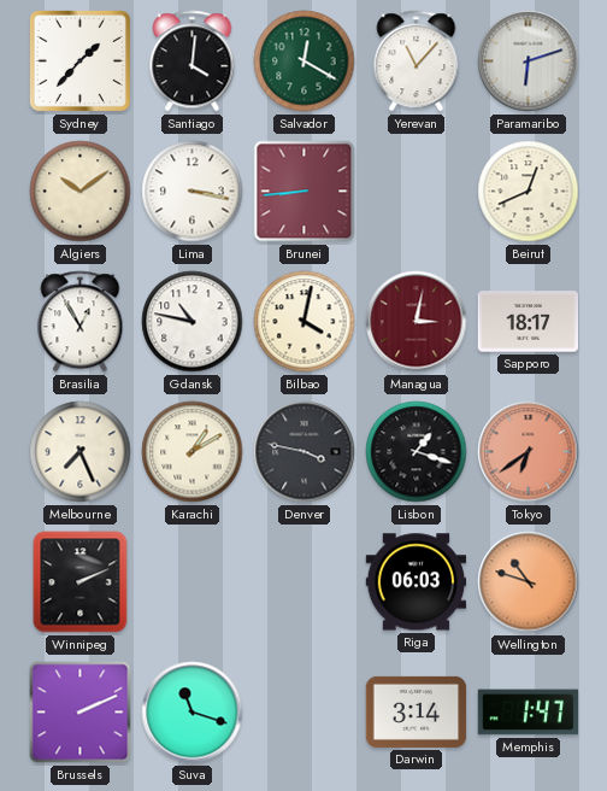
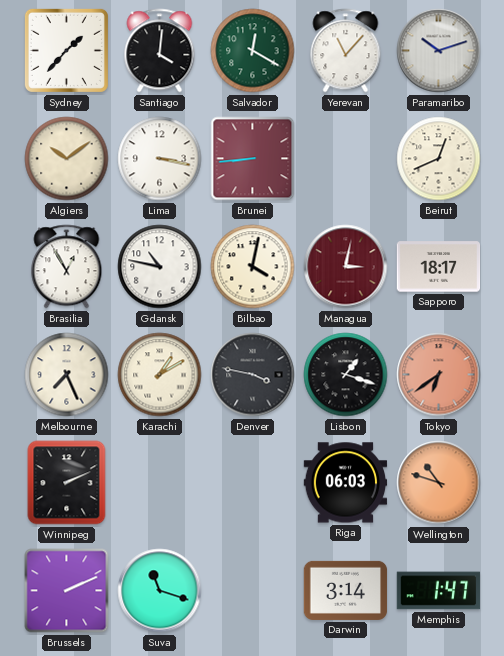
Paramaribo: 6:12 -> 10:12 (439, 51)
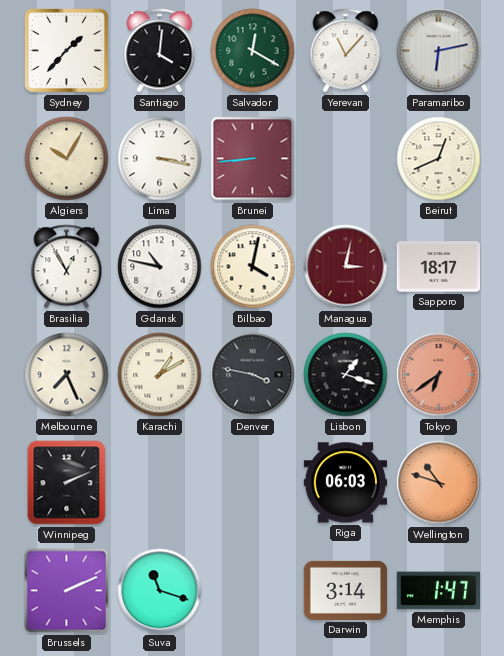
Paramaribo: 10:12 -> 6:13 (439, 51)
Algiers: 10:09 -> 10:05 (67, 159)
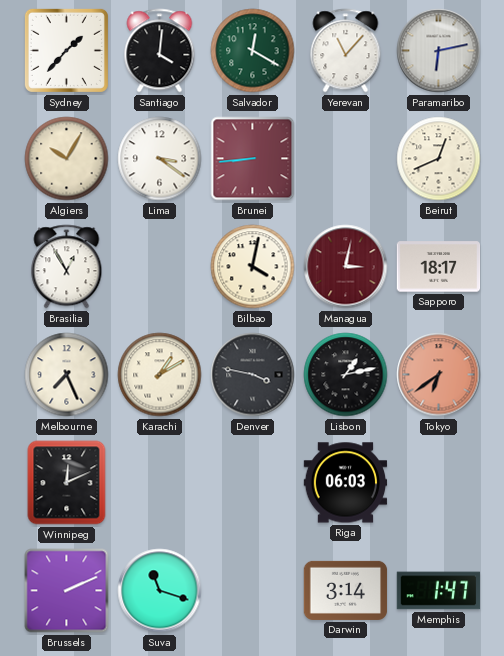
Lima: 3:17 -> 3:21 (160, 159)
Gdansk: 10:47 -> none (160, 267)
Lisbon: 1:18 -> 1:13 (346, 375)
Winnipeg: 2:11 -> 12:11 (67, 483)
Wellington: 10:48 -> none (439, 483)
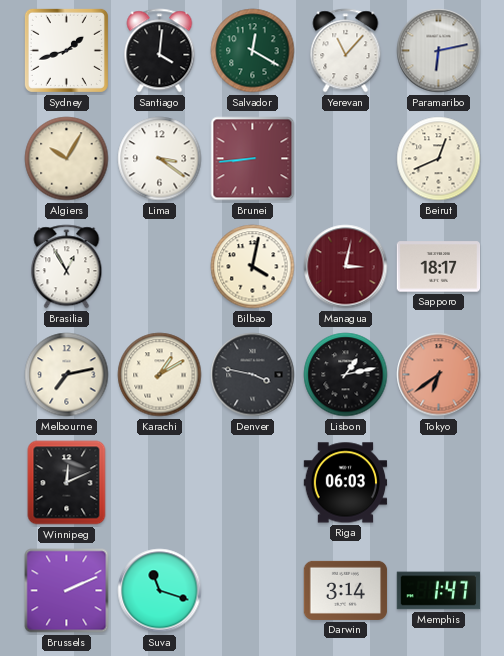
Sydney: 1:37 -> 1:42 (66, 50)
Melbourne: 7:26 -> 7:13 (67, 375)
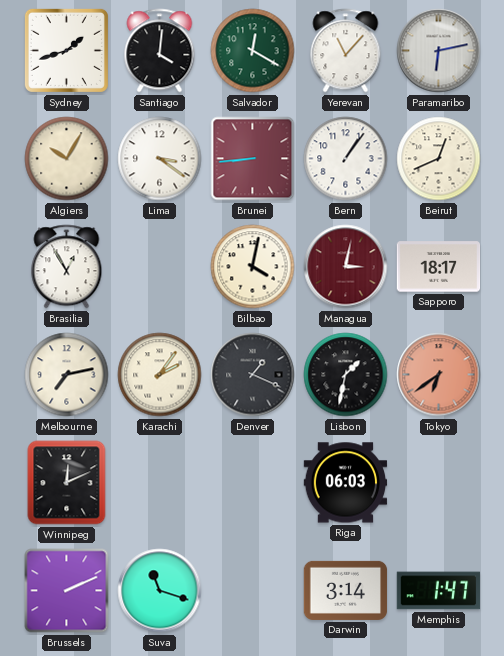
Bern: none -> 1:06 (346, 159)
Karachi: 1:10 -> 2:06 (160, 375)
Denver: 3:47 -> 1:19 (253, 375)
Lisbon: 1:13 -> 1:32 (346, 375)
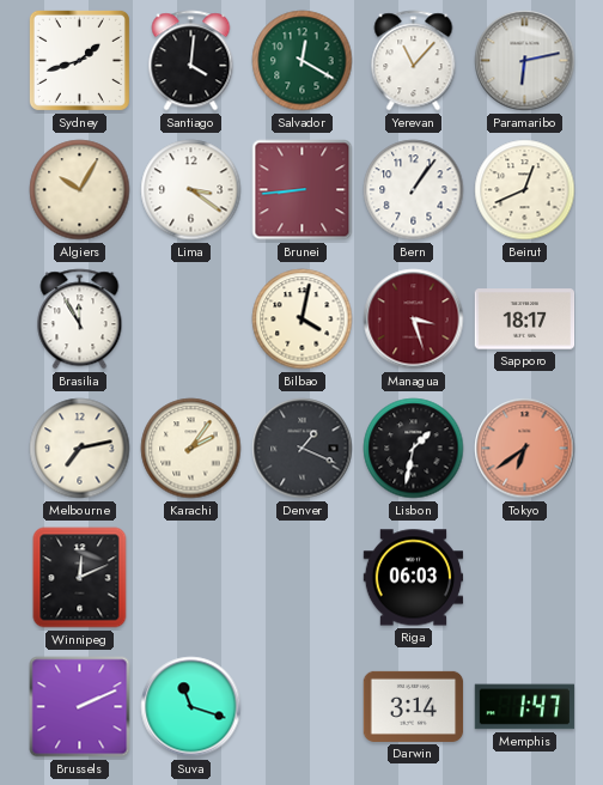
Brasilia: 12:55 -> 11:55 (80, 320)
Managua: 3:02 -> 3:27 (414, 320)
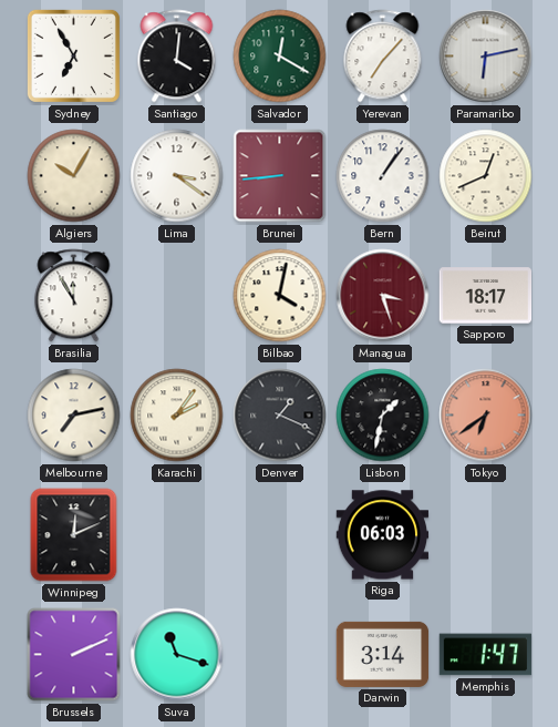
Sydney: 1:42 -> 6:55 (73, 55)
Yerevan: 11:07 -> 7:07 (383, 57)
